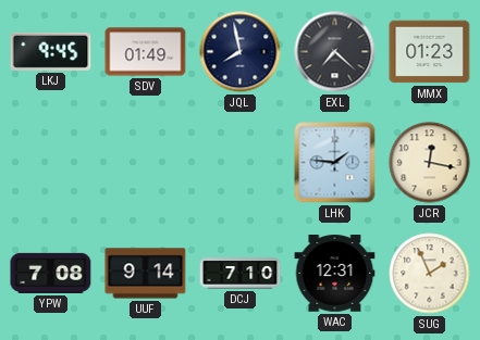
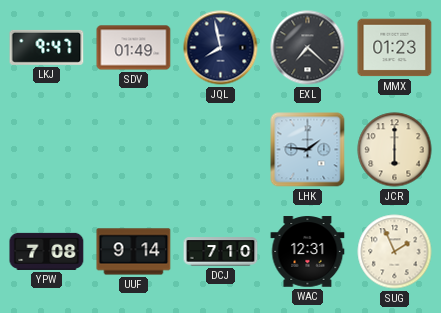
LKJ: 9:45 -> 9:47 (47, 47)
JCR: 12:17 -> 6:00 (395, 150)
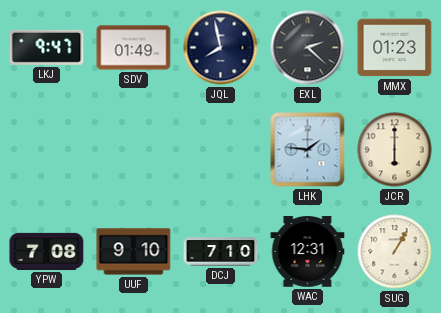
EXL: 7:22 -> 2:22 (308, 48)
UUF: 9:14 -> 9:10 (134, 252)
SUG: 1:56 -> 1:05 (395, 252)
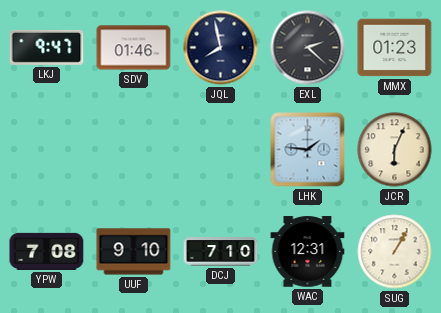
SDV: 01:49 -> 01:46 (134, 48)
JCR: 6:00 -> 6:04 (395, 150)
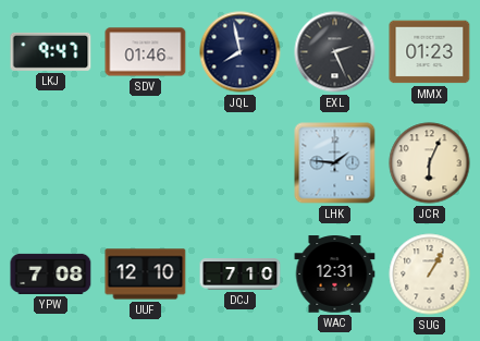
EXL: 2:22 -> 2:26 (335, 52)
UUF: 9:10 -> 12:10 (146, 275)
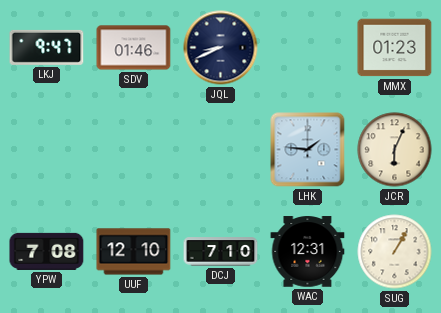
JQL: 7:58 -> 8:41 (221, 48)
EXL: 2:26 -> none (335, 52)
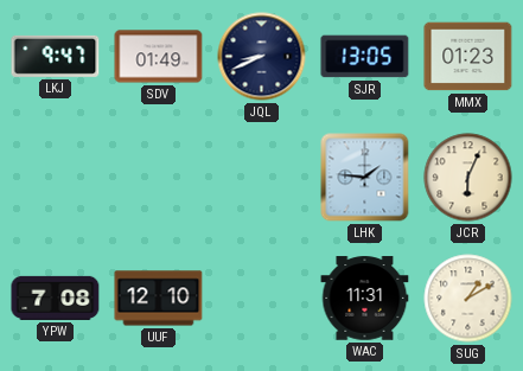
SDV: 01:46 -> 01:49 (159, 57)
SJR: none -> 13:05 (365, 57)
DCJ: 7:10 -> none (221, 252)
WAC: 12:31 -> 11:31 (365, 299)
SUG: 1:05 -> 1:10 (468, 299)
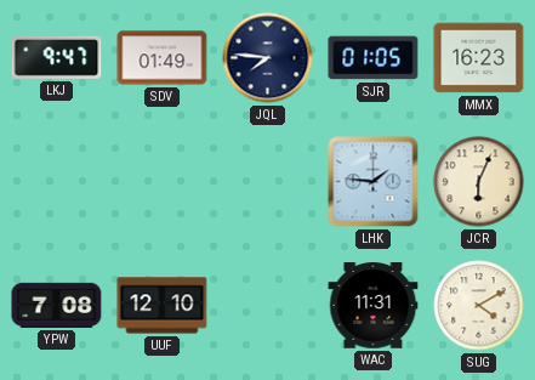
JQL: 8:41 -> 7:46 (268, 58)
SJR: 13:05 -> 01:05 (374, 58)
MMX: 01:23 -> 16:23 (479, 58)
SUG: 1:10 -> 4:10 (479, 306)
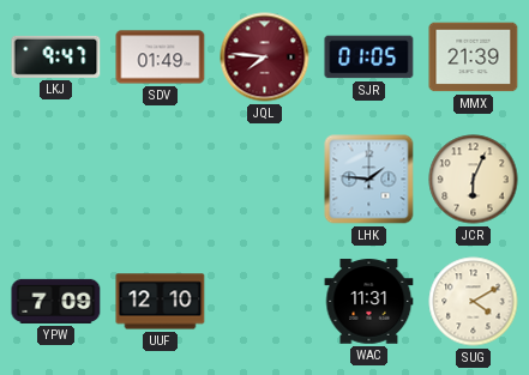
JQL dial: navy -> burgundy (265, 58)
MMX: 16:23 -> 21:39 (474, 58)
YPW: 7:08 -> 7:09 (56, 301)
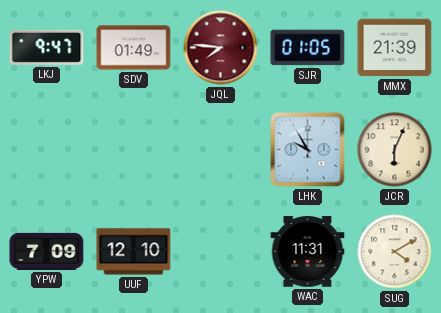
LHK: 1:46 -> 9:55 (308, 150)
